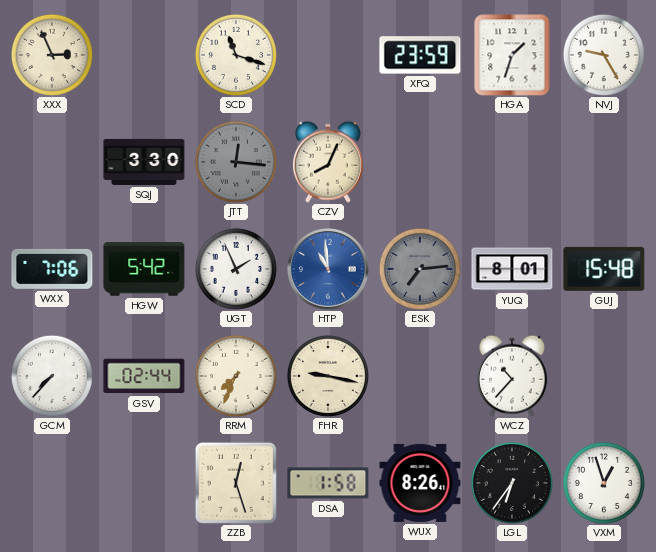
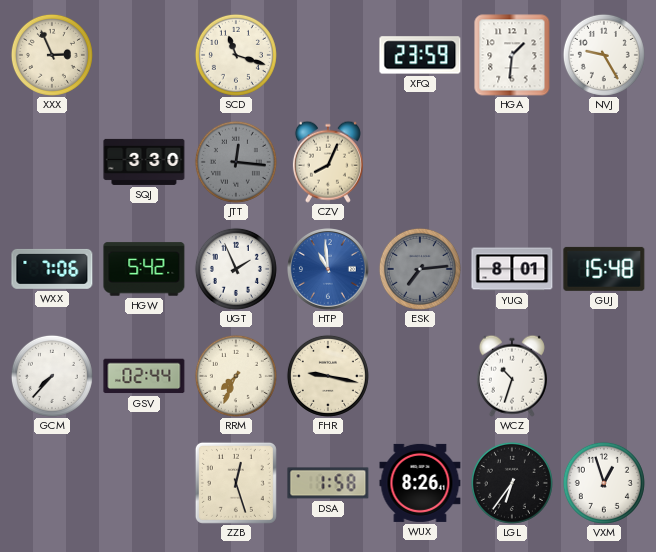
HGA: 1:33 -> 1:31 (512, 55)
WCZ: 10:37 -> 10:33 (512, 376)
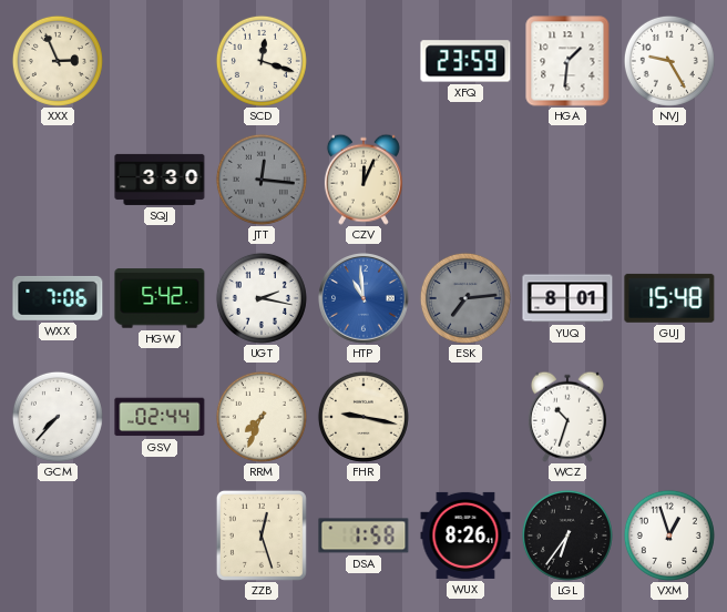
SCD: 11:18 -> 12:18 (262, 61)
CZV: 8:04 -> 12:04 (363, 180)
UGT: 1:56 -> 2:17 (262, 298)
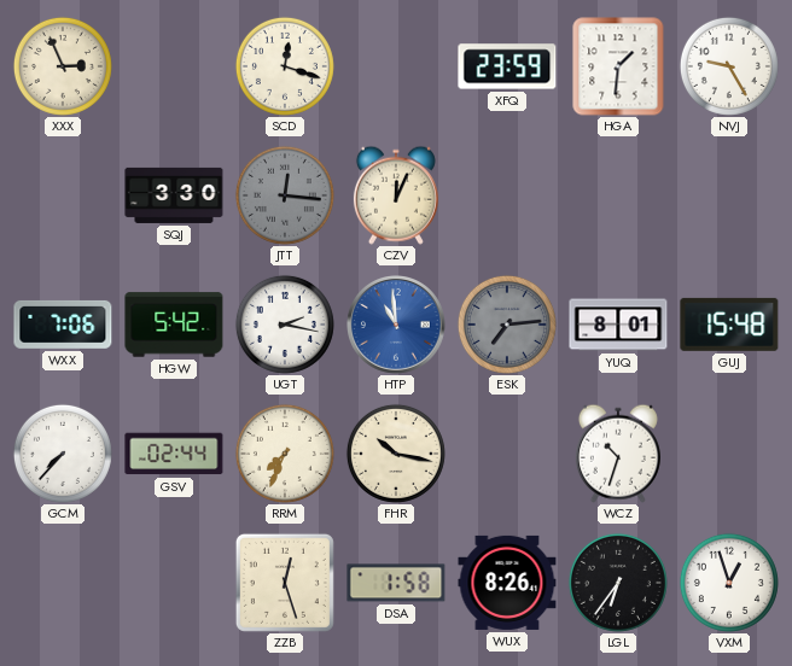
FHR: 9:17 -> 10:17 (396, 454)
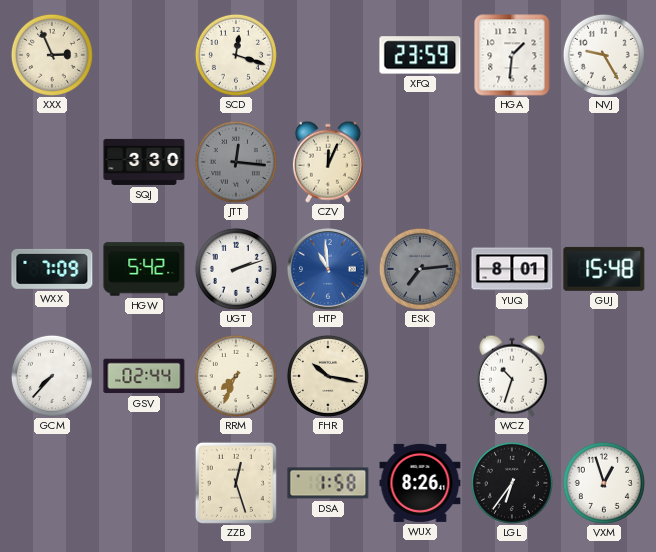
WXX: 7:06 -> 7:09 (52, 269)
UGT: 2:17 -> 2:12 (236, 269)
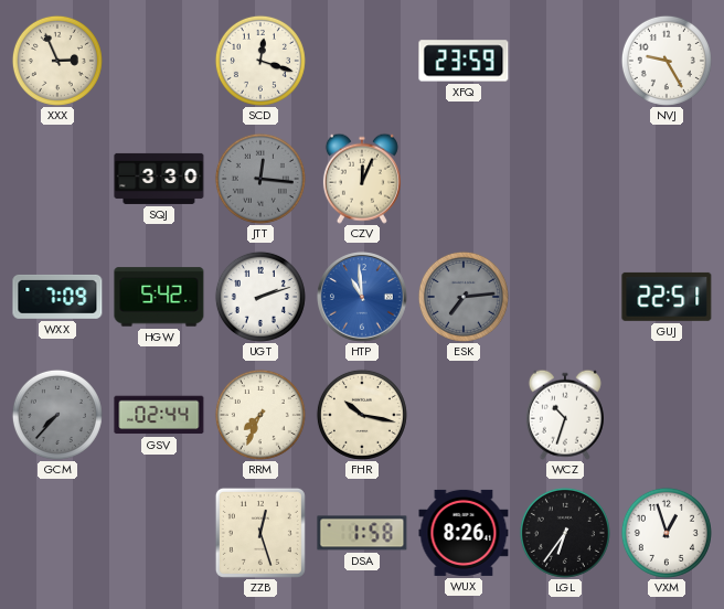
HGA: 1:31 -> none (512, 55)
YUQ: 8:01 -> none (512, 269)
GUJ: 15:48 -> 22:51 (667, 297)
GCM dial: white -> grey (57, 415)
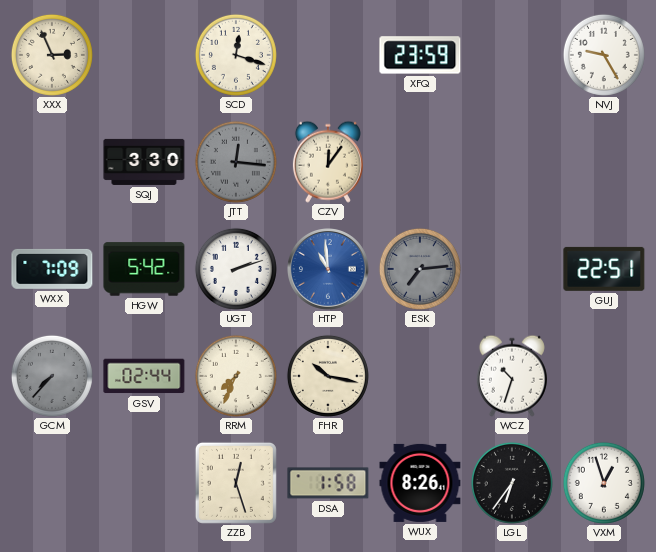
CZV: 12:04 -> 12:06 (328, 162)
